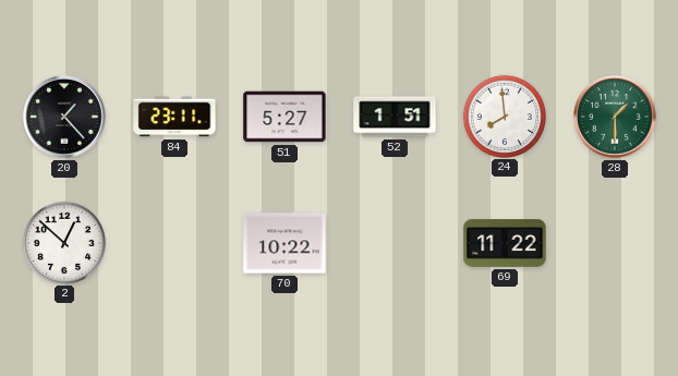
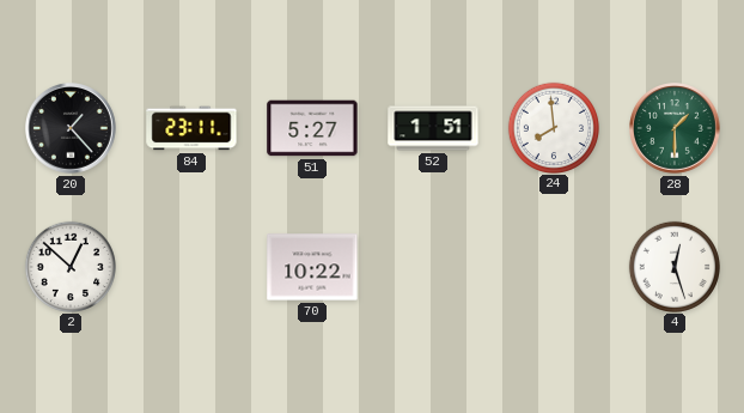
69: 11:22 -> none (505, 243)
4: none -> 12:27 (673, 266)
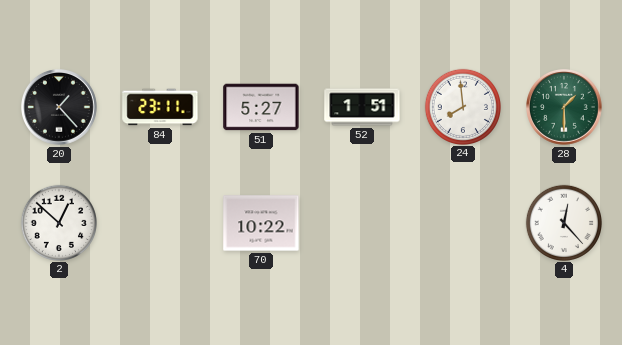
4: 12:27 -> 12:23 (563, 222)
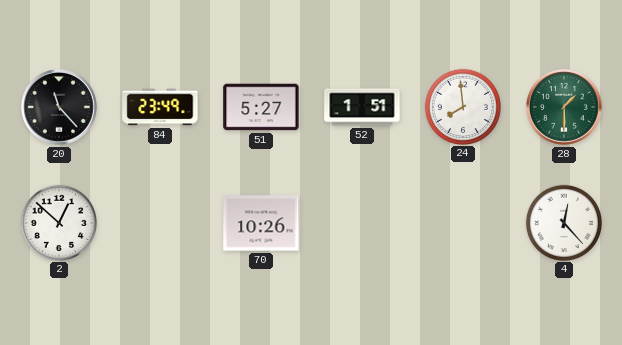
20: 1:23 -> 11:23 (60, 108)
84: 23:11 -> 23:49 (160, 107)
70: 10:22 -> 10:26 (261, 223)
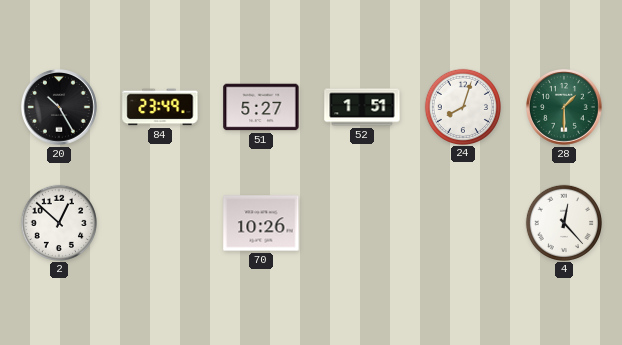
20: 11:23 -> 10:25 (60, 108)
24: 7:59 -> 8:03 (462, 106)
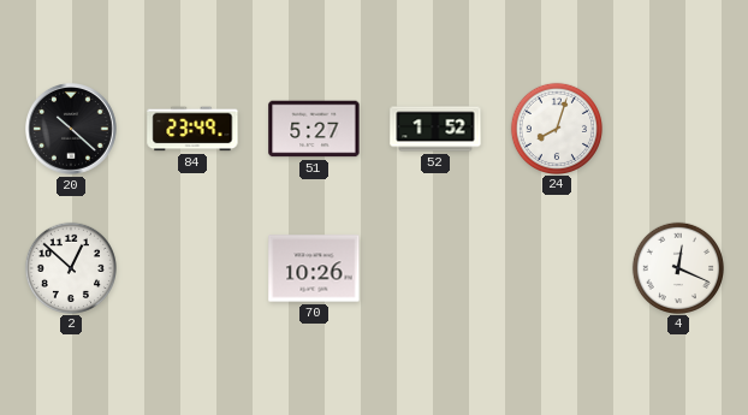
20: 10:25 -> 10:22 (72, 130)
52: 1:51 -> 1:52 (435, 129)
28: 1:30 -> none (565, 108)
4: 12:23 -> 12:19 (677, 267)
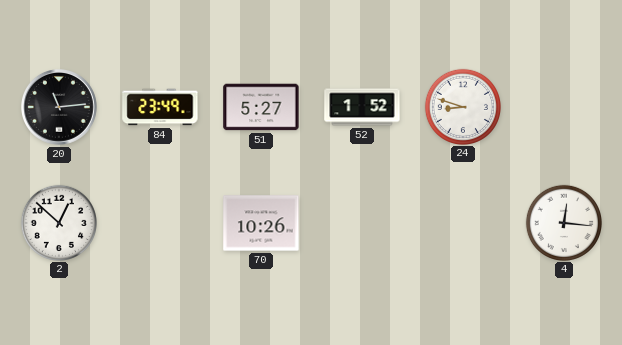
20: 10:22 -> 11:14 (60, 108)
24: 8:03 -> 8:48 (462, 106)
4: 12:19 -> 12:16 (563, 222)
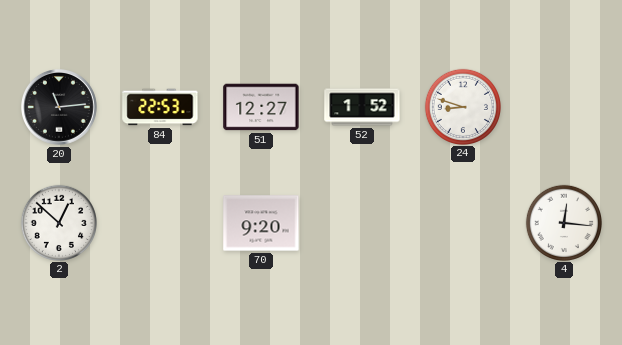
84: 23:49 -> 22:53 (160, 107)
51: 5:27 -> 12:27 (261, 107)
70: 10:26 -> 9:20 (261, 223)
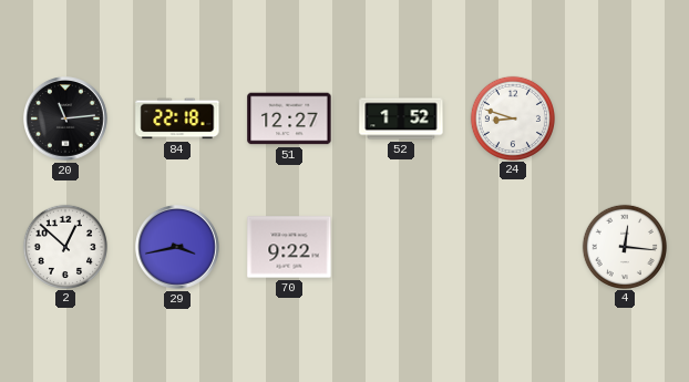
84: 22:53 -> 22:18 (177, 118)
29: none -> 3:43 (178, 248)
70: 9:20 -> 9:22 (289, 247)
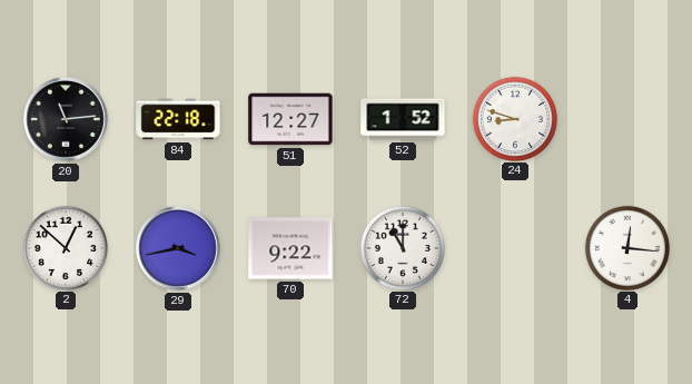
72: none -> 11:00 (402, 247)
